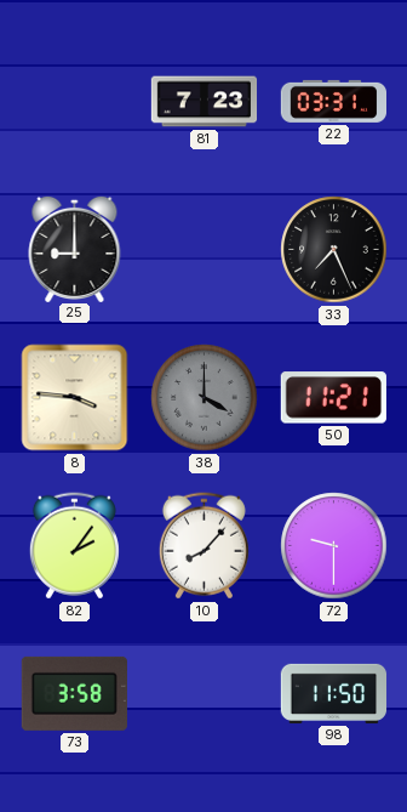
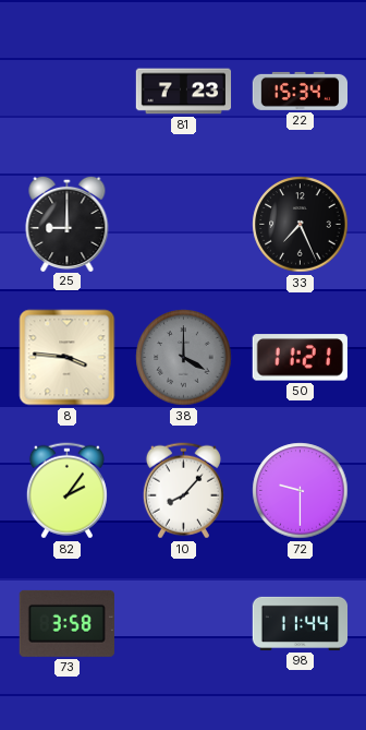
22: 03:31 -> 15:34 (300, 91)
98: 11:50 -> 11:44 (301, 623)
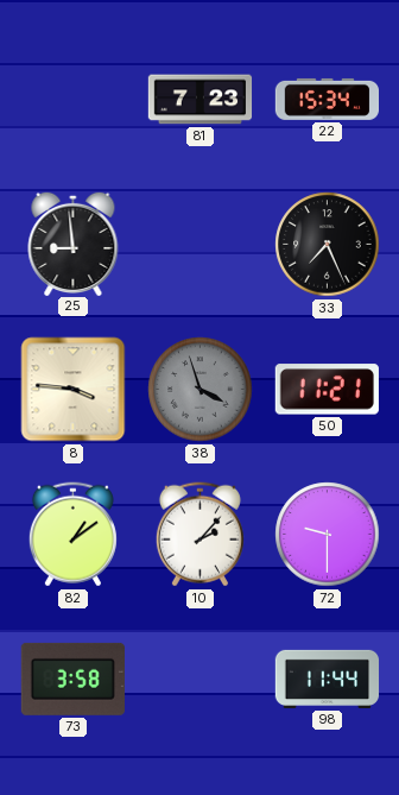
25: 9:00 -> 8:59 (74, 242)
38: 4:00 -> 3:57 (201, 390)
82: 2:06 -> 1:09 (72, 535)
10: 8:07 -> 2:07 (199, 535)
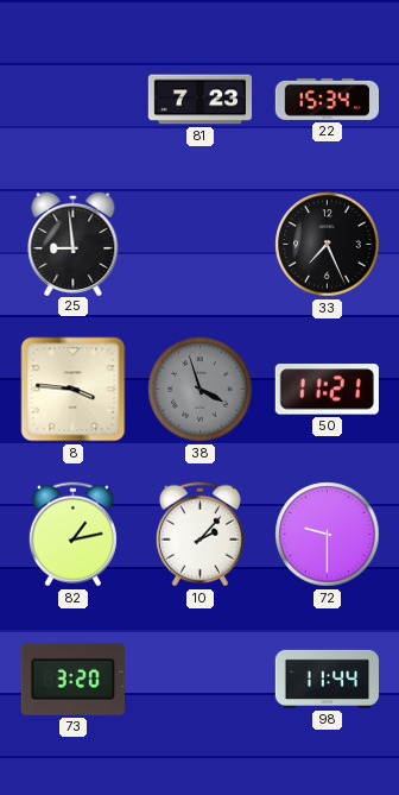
82: 1:09 -> 1:13 (72, 535)
73: 3:58 -> 3:20 (72, 679)
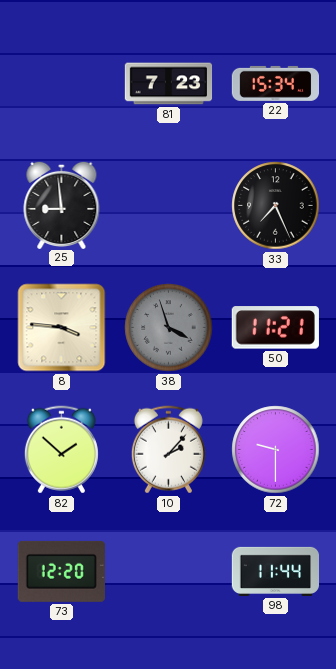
82: 1:13 -> 1:52 (61, 450)
73: 3:20 -> 12:20 (61, 571)
